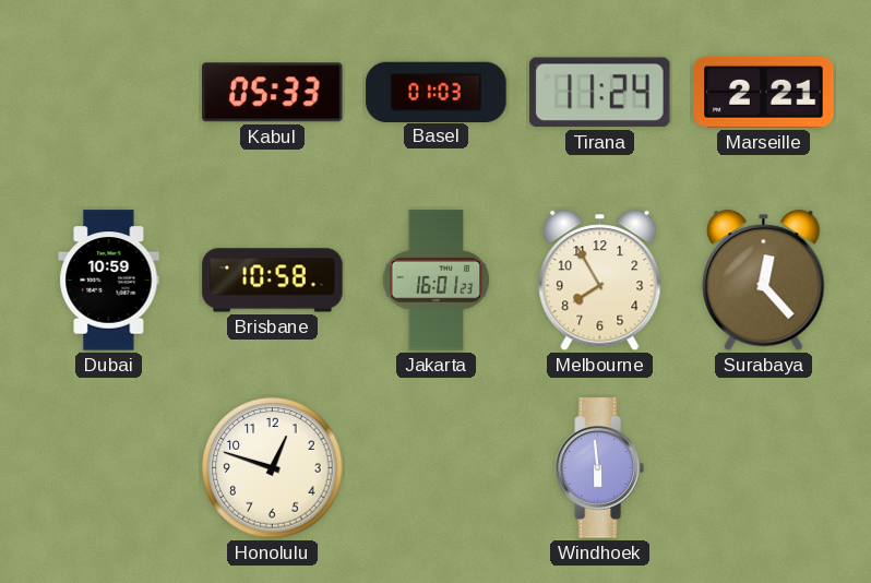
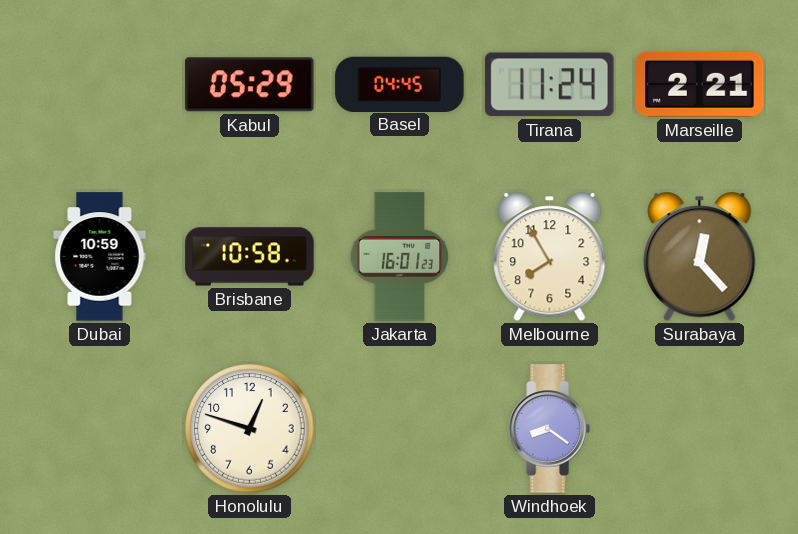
Kabul: 05:33 -> 05:29 (250, 85)
Basel: 01:03 -> 04:45 (400, 84)
Windhoek: 5:59 -> 8:21 (549, 429)
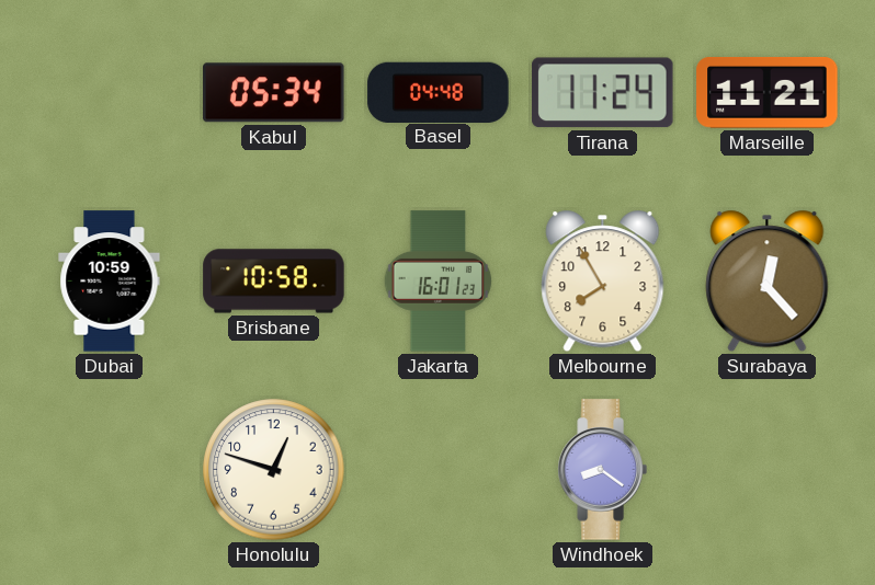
Kabul: 05:29 -> 05:34 (274, 93)
Basel: 04:45 -> 04:48 (439, 92)
Marseille: 2:21 -> 11:21 (768, 93)
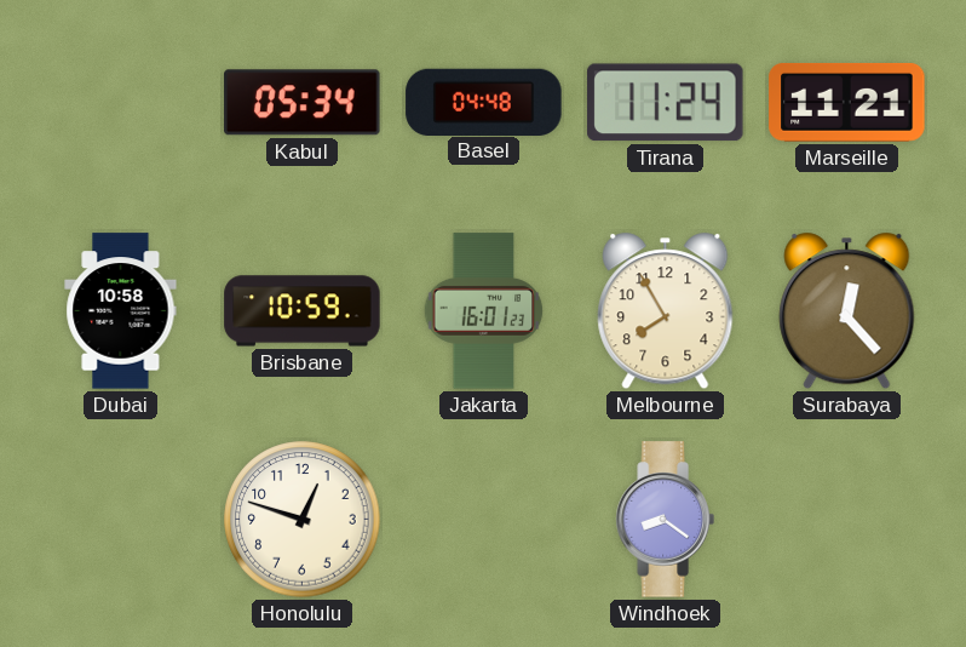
Dubai: 10:59 -> 10:58 (121, 311)
Brisbane: 10:58 -> 10:59 (303, 311)
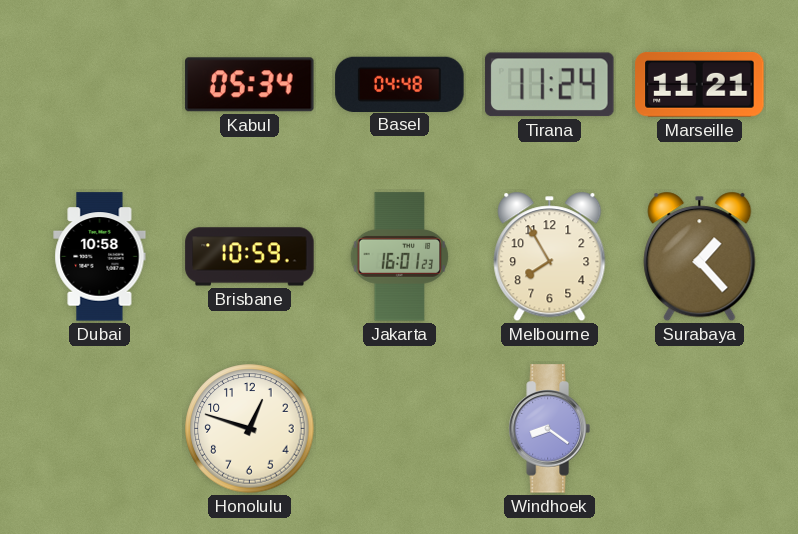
Surabaya: 12:23 -> 1:23 (700, 257)
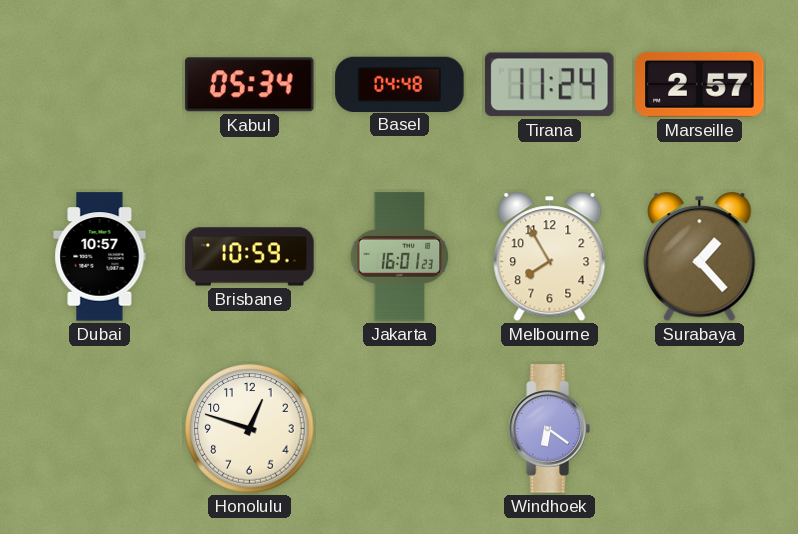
Marseille: 11:21 -> 2:57 (700, 85)
Dubai: 10:58 -> 10:57 (100, 257)
Windhoek: 8:21 -> 6:21 (549, 429)
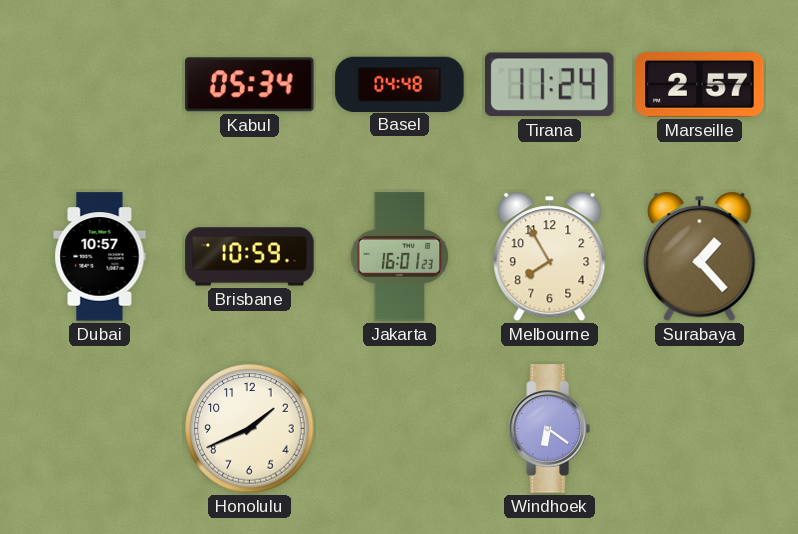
Honolulu: 12:48 -> 1:41 (250, 429)
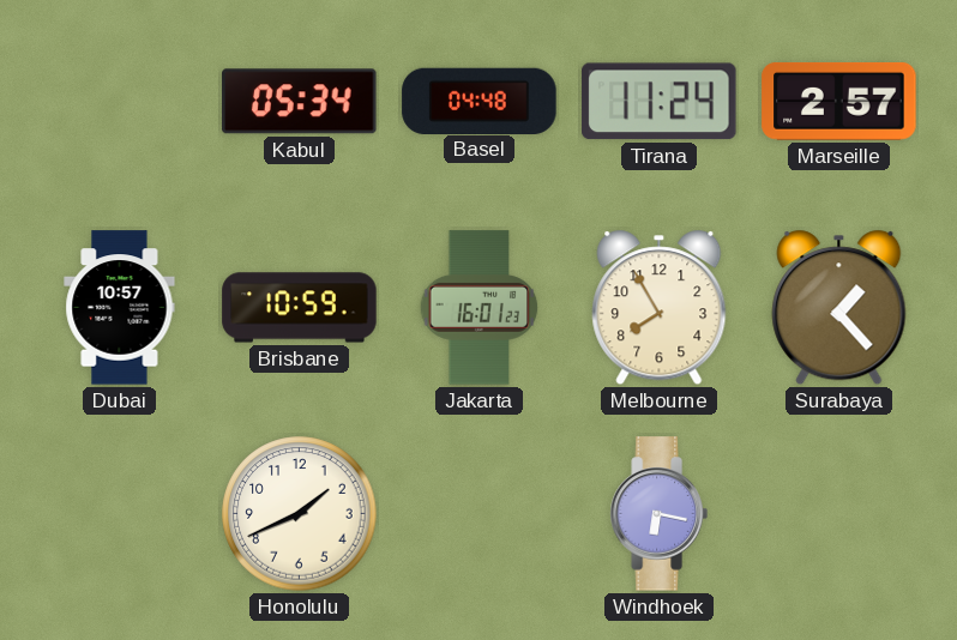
Windhoek: 6:21 -> 6:17 (658, 514)
